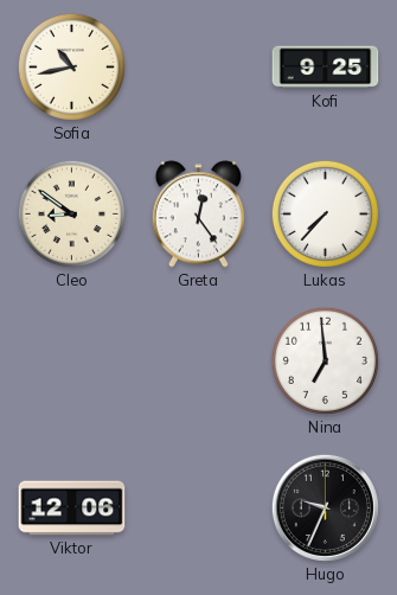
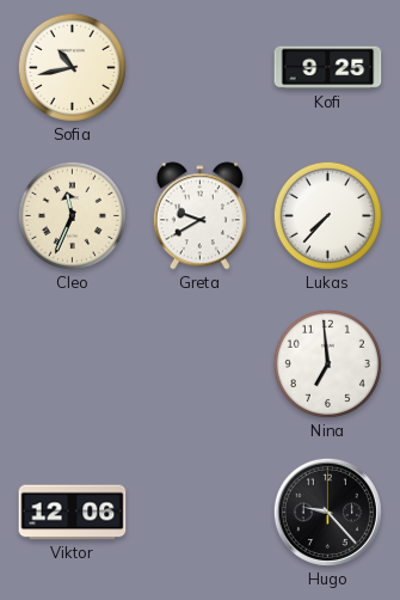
Cleo: 8:51 -> 11:34 (72, 215)
Greta: 12:24 -> 9:40 (199, 216)
Hugo: 9:34 -> 9:23 (327, 512)
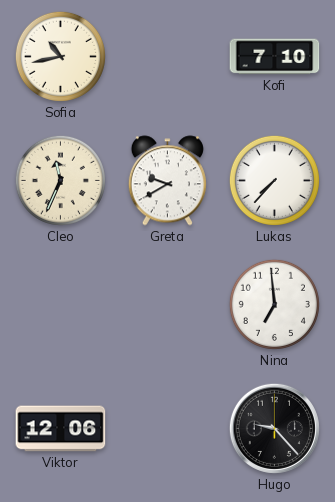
Kofi: 9:25 -> 7:10 (275, 57)
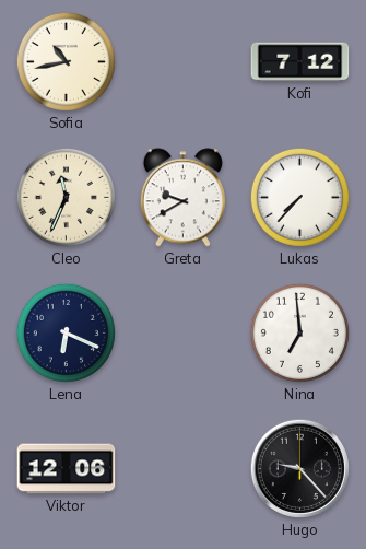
Kofi: 7:10 -> 7:12 (300, 62)
Lena: none -> 6:19 (66, 332)
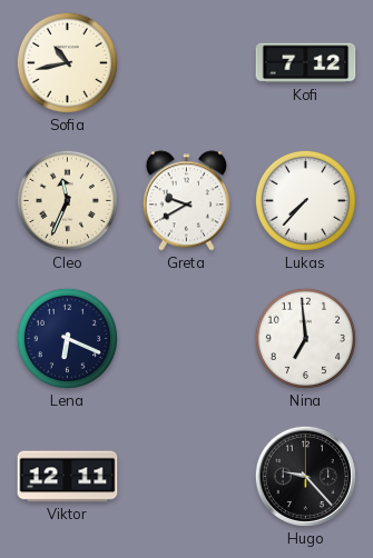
Viktor: 12:06 -> 12:11 (68, 477)
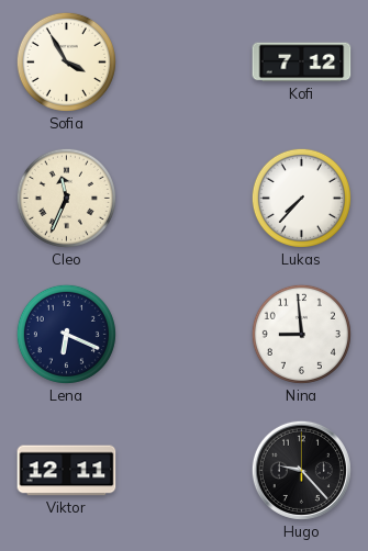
Sofia: 10:43 -> 3:55 (66, 61)
Greta: 9:40 -> none (186, 201)
Nina: 6:59 -> 8:59 (301, 334)
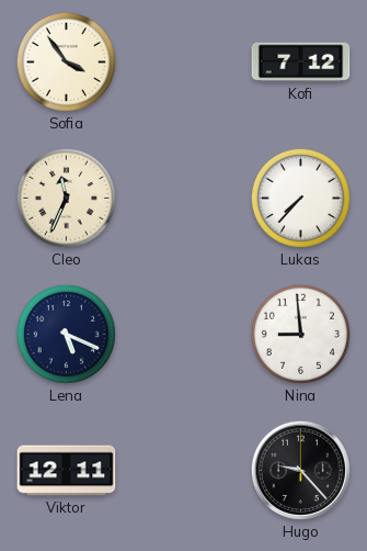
Sofia: 3:55 -> 3:54 (66, 61)
Lena: 6:19 -> 5:19 (66, 334)
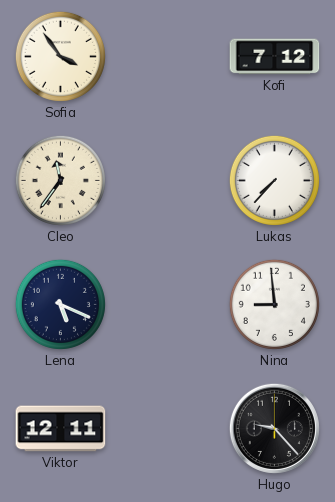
Cleo: 11:34 -> 11:36 (60, 180)
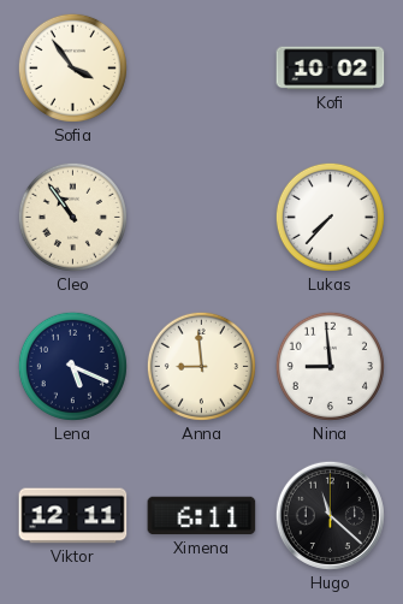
Kofi: 7:12 -> 10:02 (331, 69)
Cleo: 11:36 -> 10:54 (72, 217)
Anna: none -> 8:59 (201, 366)
Ximena: none -> 6:11 (202, 516)
Hugo: 9:23 -> 11:22 (330, 515)
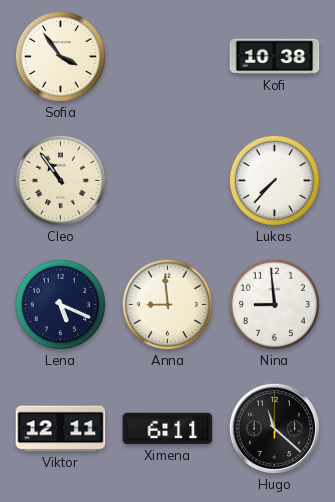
Kofi: 10:02 -> 10:38 (275, 57)
